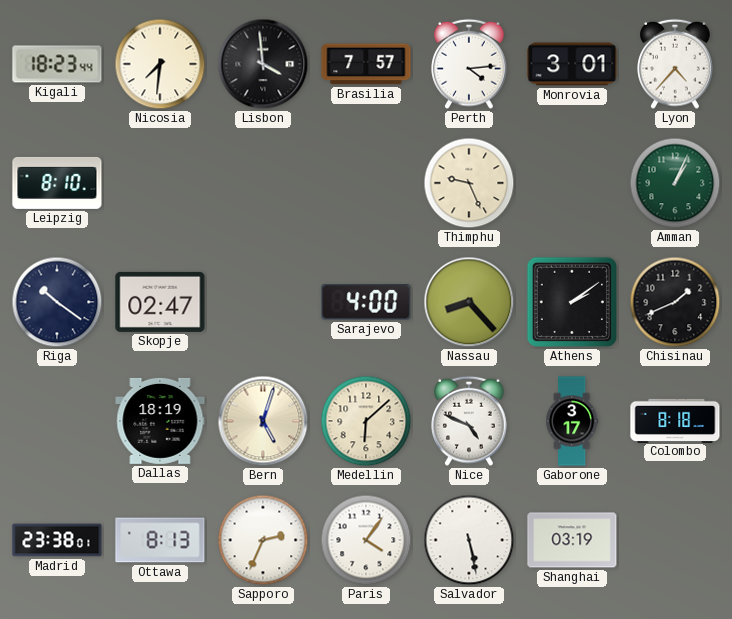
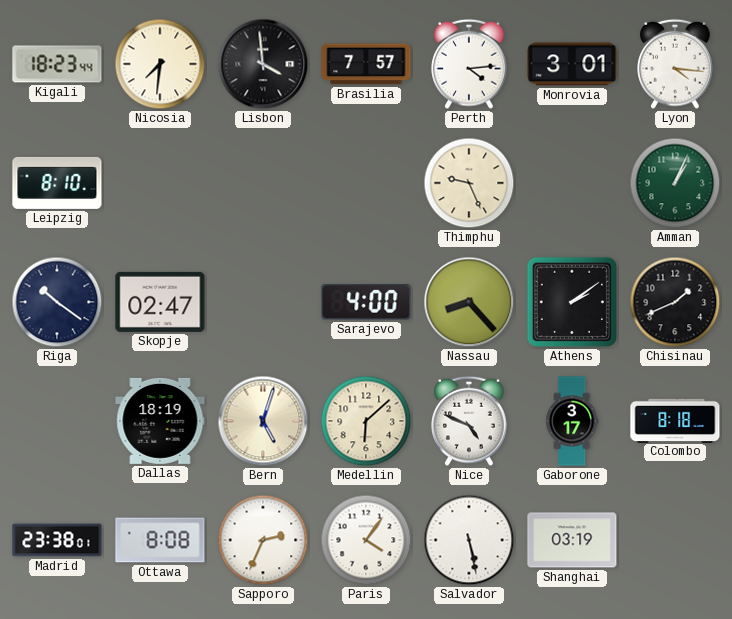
Lyon: 4:37 -> 4:16 (675, 64)
Ottawa: 8:13 -> 8:08 (160, 540)
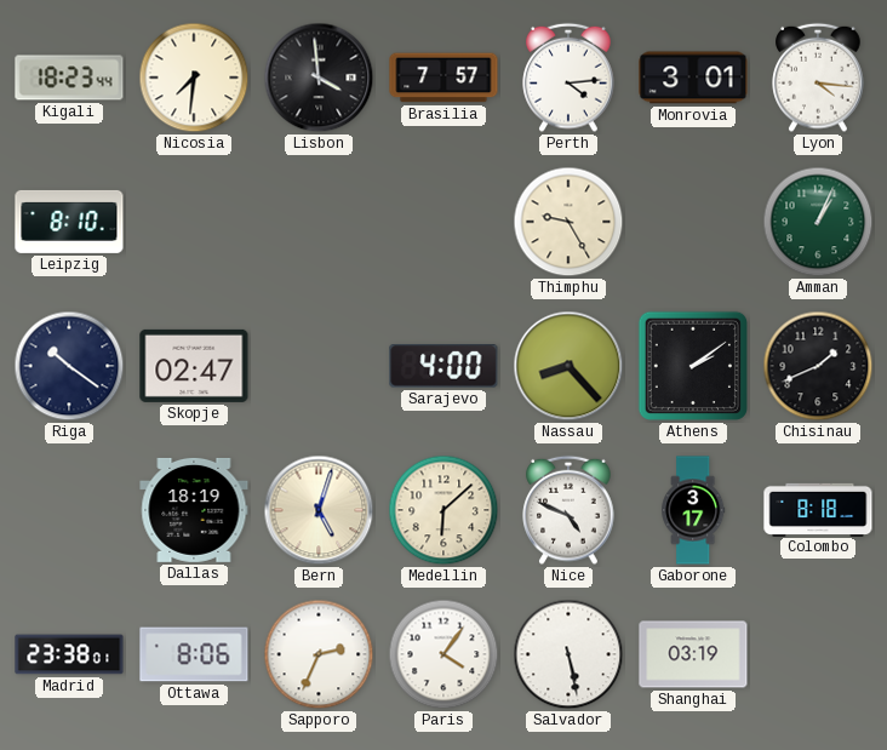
Thimphu: 9:26 -> 9:25 (568, 222)
Ottawa: 8:08 -> 8:06 (194, 654)
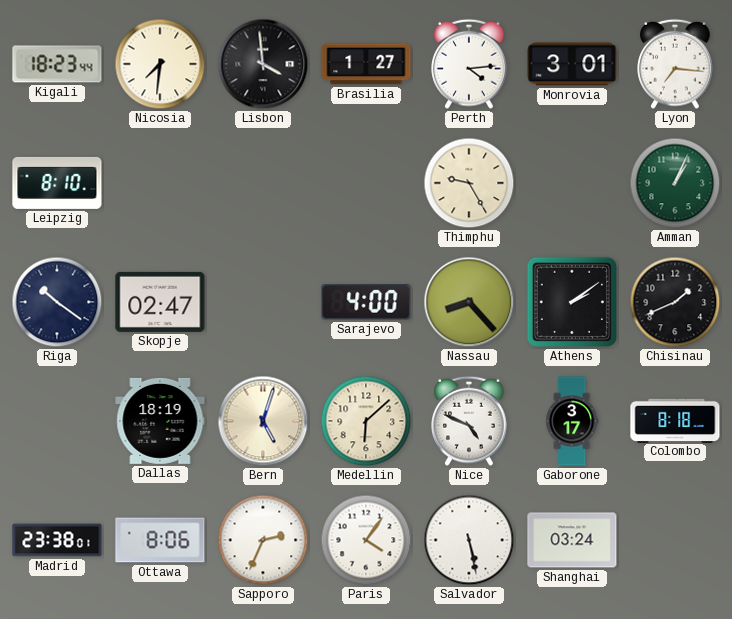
Brasilia: 7:57 -> 1:27 (366, 64)
Lyon: 4:16 -> 7:16 (675, 64)
Shanghai: 03:19 -> 03:24 (572, 540)
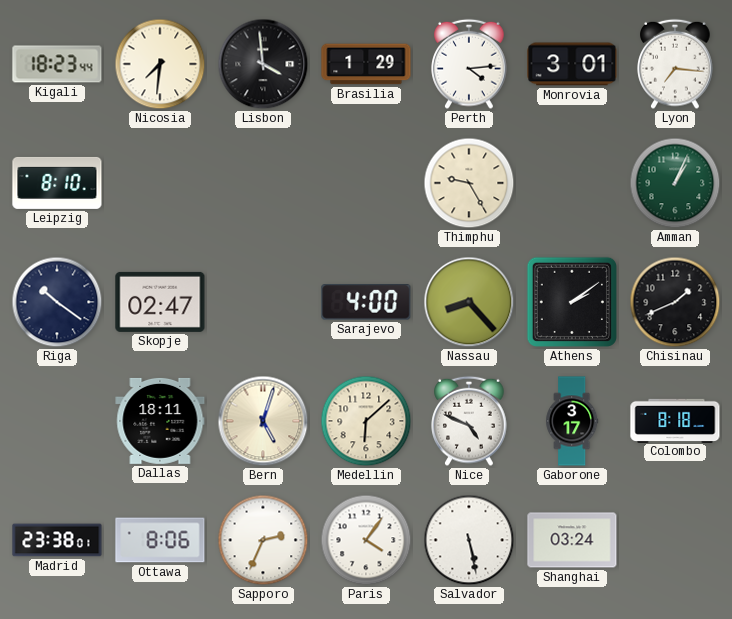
Brasilia: 1:27 -> 1:29 (366, 64)
Dallas: 18:19 -> 18:11 (160, 421)
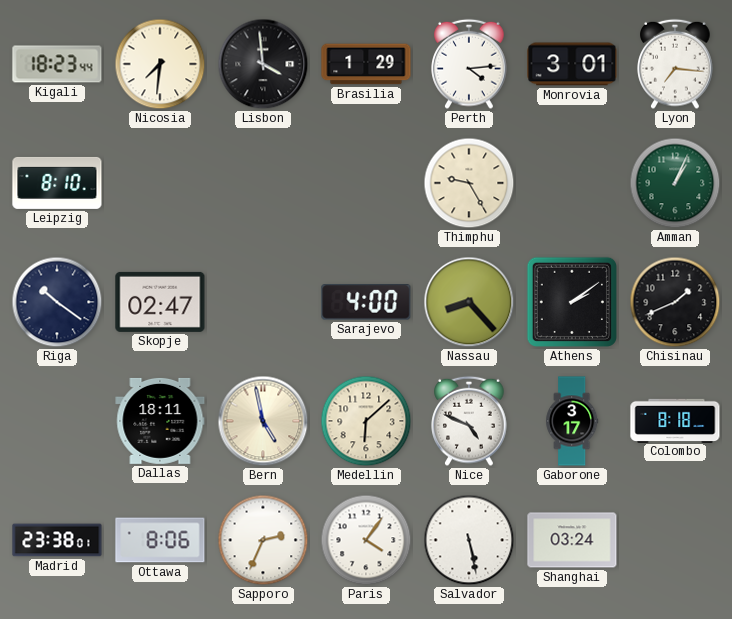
Bern: 5:03 -> 4:58 (263, 421)
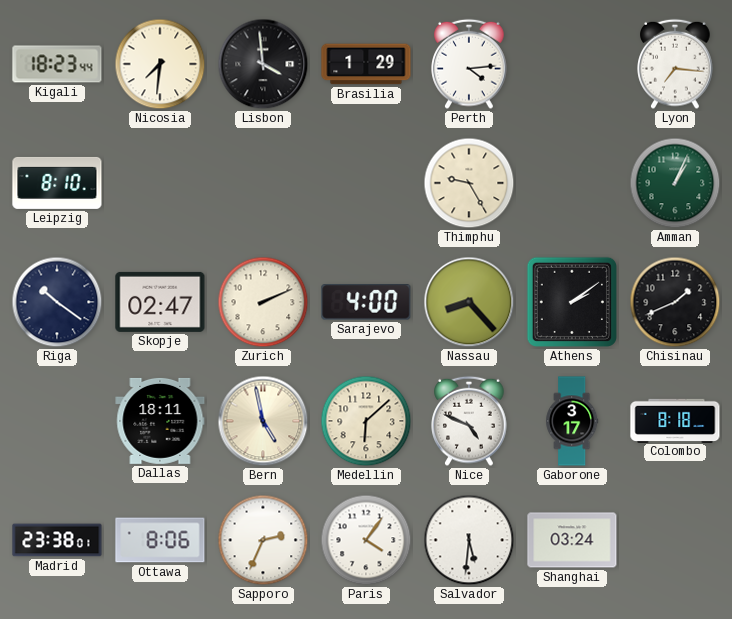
Monrovia: 3:01 -> none (572, 64)
Zurich: none -> 2:11 (263, 302)
Salvador: 5:28 -> 5:31 (469, 540)
